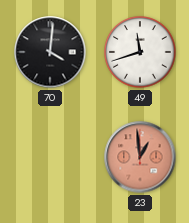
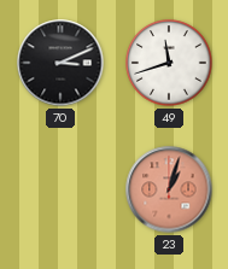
70: 4:01 -> 3:11 (60, 63)
23: 12:59 -> 1:03 (169, 189)
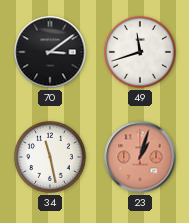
70: 3:11 -> 3:09 (50, 52)
34: none -> 11:28 (51, 158)
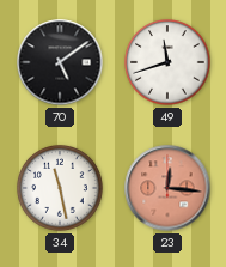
70: 3:09 -> 5:09 (60, 62)
23: 1:03 -> 12:16 (167, 188)
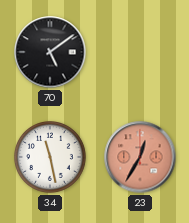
49: 11:42 -> none (169, 63)
23: 12:16 -> 12:35 (140, 157)
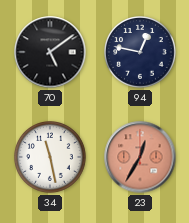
94: none -> 12:47 (141, 53)
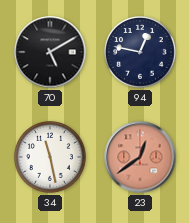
70: 5:09 -> 5:10 (50, 52)
23: 12:35 -> 12:39 (140, 157)
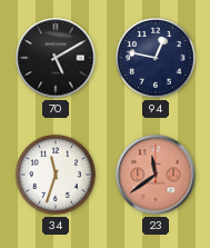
34: 11:28 -> 11:33 (57, 176)
23: 12:39 -> 11:39 (156, 175)
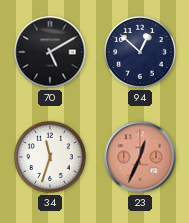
94: 12:47 -> 12:52 (141, 53)
23: 11:39 -> 12:34 (140, 157)
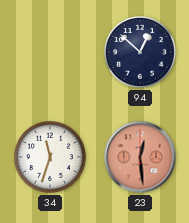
70: 5:10 -> none (50, 52)
23: 12:34 -> 12:29 (140, 157)
